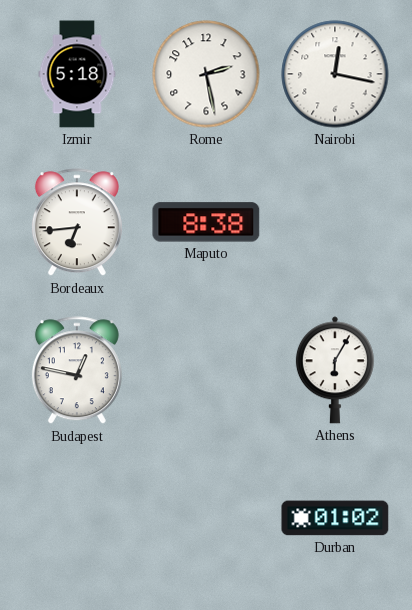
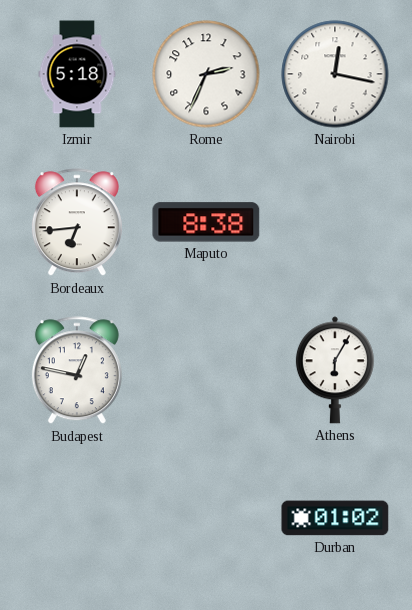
Rome: 2:28 -> 2:34 (206, 74)
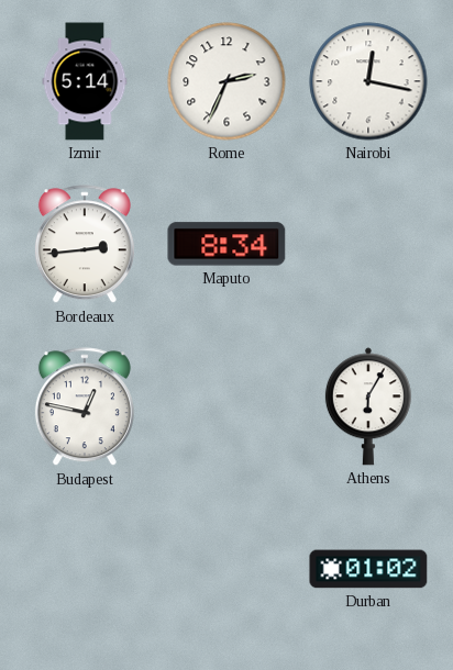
Izmir: 5:18 -> 5:14 (85, 81)
Bordeaux: 6:44 -> 2:44 (85, 245)
Maputo: 8:38 -> 8:34 (226, 244)
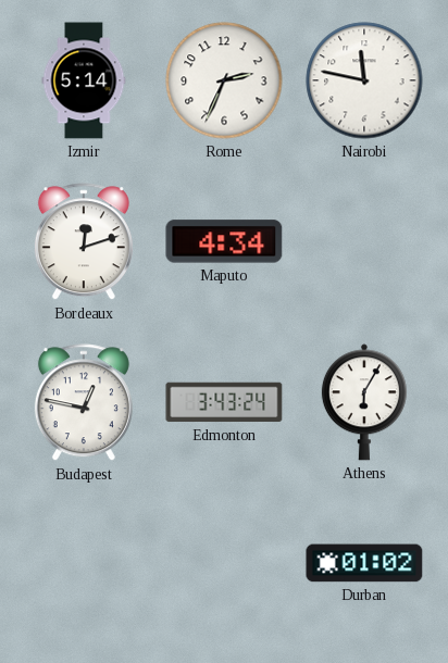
Nairobi: 12:17 -> 11:47 (364, 80)
Bordeaux: 2:44 -> 12:12 (84, 242)
Maputo: 8:34 -> 4:34 (224, 241)
Edmonton: none -> 3:43 (224, 402)
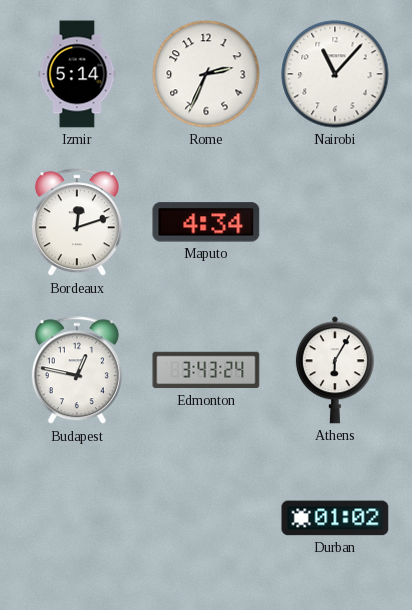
Nairobi: 11:47 -> 11:07 (335, 74)
